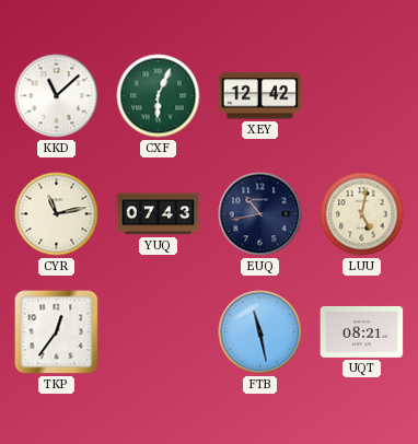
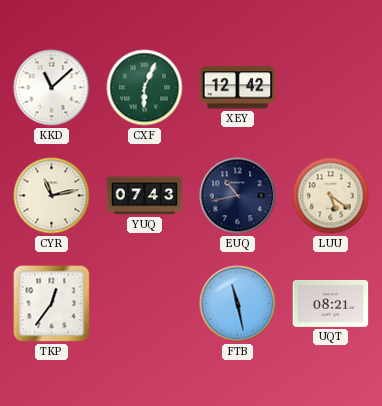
LUU: 5:02 -> 5:21 (331, 196)
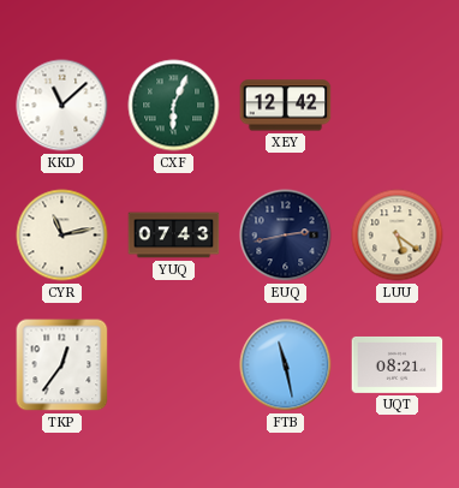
EUQ: 10:43 -> 2:43 (286, 236)
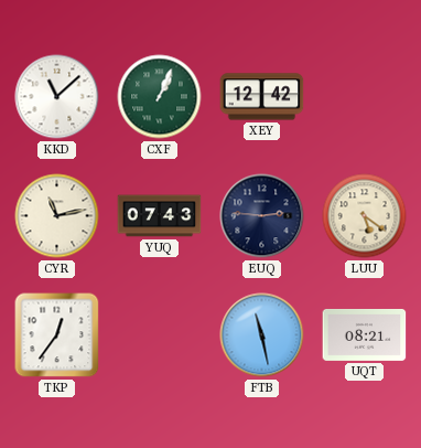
CXF: 6:04 -> 1:04 (160, 97)
EUQ: 2:43 -> 2:46 (262, 216)
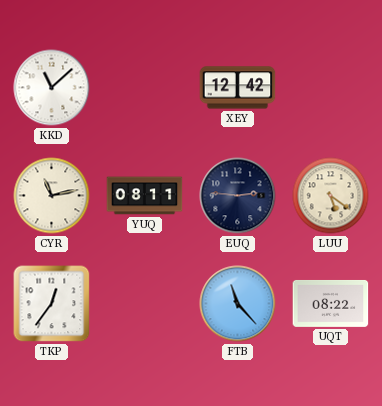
CXF: 1:04 -> none (160, 97)
YUQ: 07:43 -> 08:11 (145, 196)
FTB: 11:28 -> 11:23 (238, 304)
UQT: 08:21 -> 08:22 (331, 303)
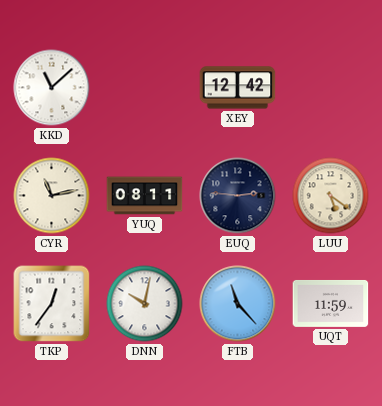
DNN: none -> 10:02 (145, 304)
UQT: 08:22 -> 11:59 (331, 303)
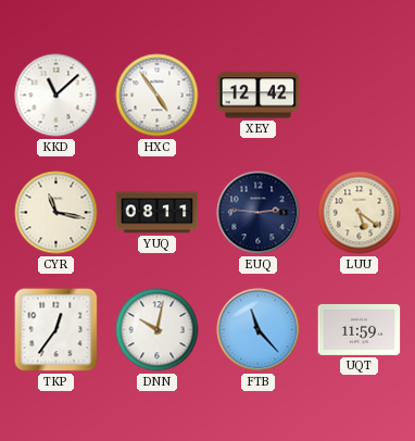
HXC: none -> 4:54 (158, 96)
CYR: 11:13 -> 11:17 (56, 213)
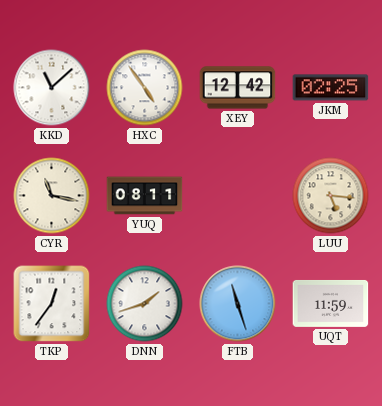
JKM: none -> 02:25 (331, 88)
EUQ: 2:46 -> none (259, 213)
LUU: 5:21 -> 5:16 (331, 196)
DNN: 10:02 -> 1:42 (145, 304)
FTB: 11:23 -> 11:27 (238, 304)
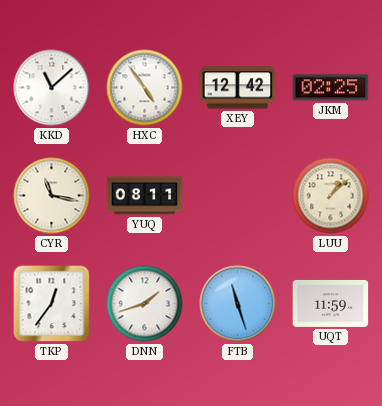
LUU: 5:16 -> 1:08 (331, 196)
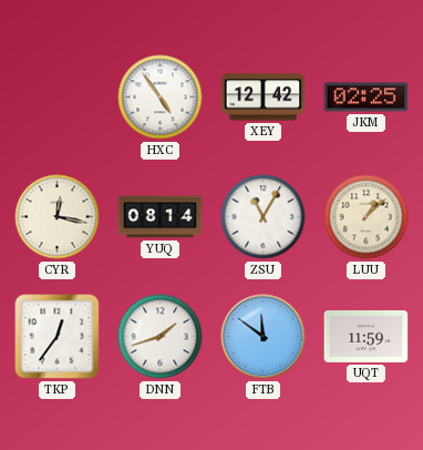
KKD: 11:08 -> none (52, 88)
CYR: 11:17 -> 12:17 (58, 217)
YUQ: 08:11 -> 08:14 (161, 217)
ZSU: none -> 11:05 (264, 217)
FTB: 11:27 -> 11:51 (264, 337)
